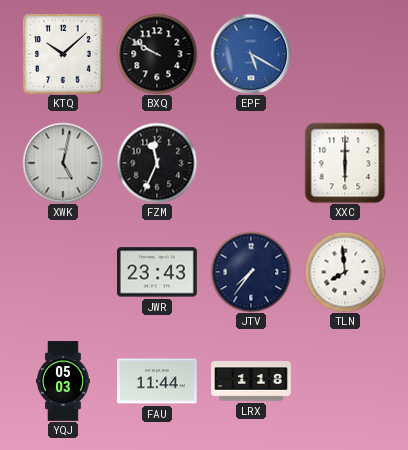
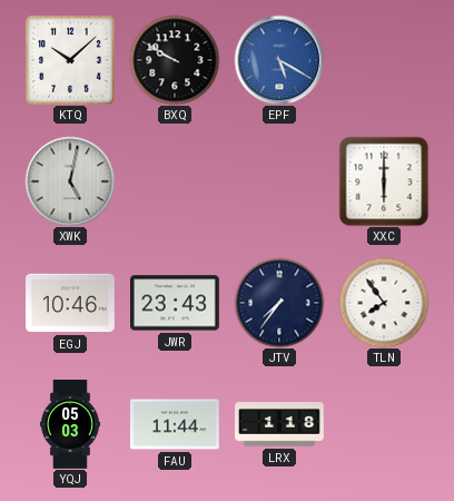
FZM: 11:34 -> none (157, 163)
EGJ: none -> 10:46 (71, 303)
TLN: 7:59 -> 7:54 (384, 303)
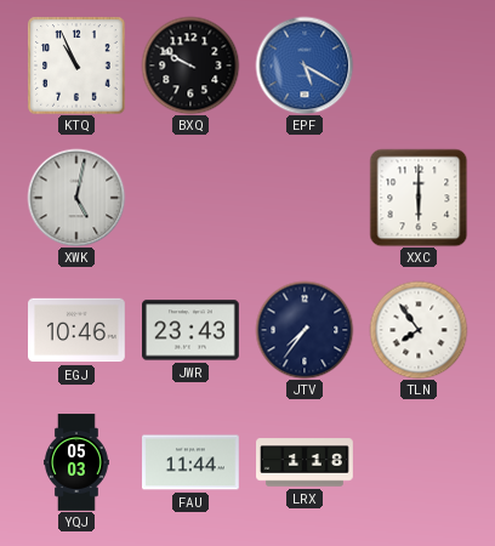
KTQ: 10:08 -> 10:56 (76, 66)
